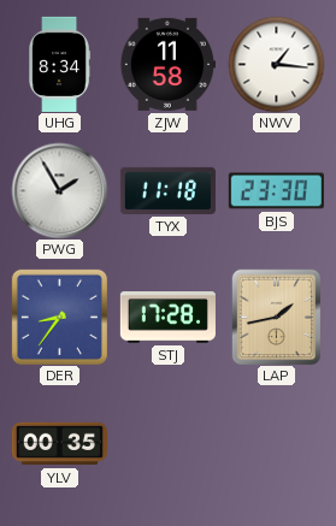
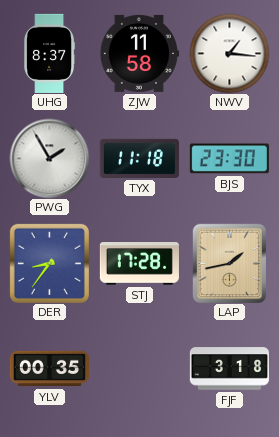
UHG: 8:34 -> 8:37 (50, 53)
FJF: none -> 3:18 (229, 369)
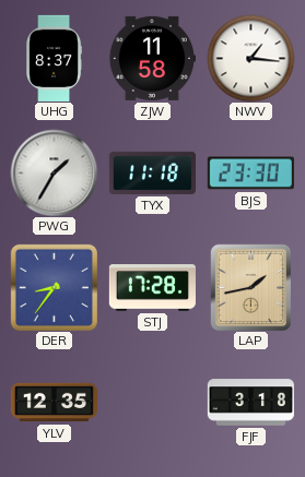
PWG: 1:55 -> 1:35 (54, 172)
YLV: 00:35 -> 12:35 (54, 403)
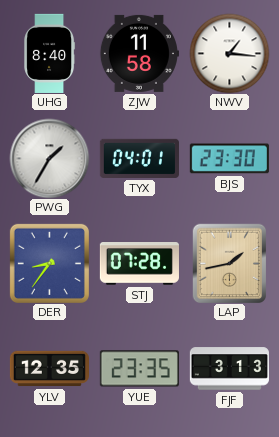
UHG: 8:37 -> 8:40 (50, 53)
TYX: 11:18 -> 04:01 (139, 158)
STJ: 17:28 -> 07:28 (139, 264)
YUE: none -> 23:35 (139, 369)
FJF: 3:18 -> 3:13 (229, 369)
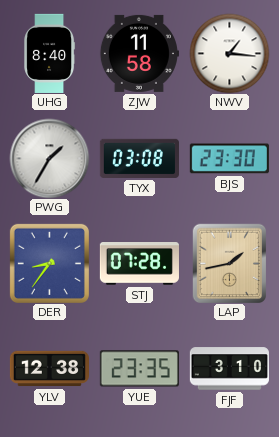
TYX: 04:01 -> 03:08 (139, 158)
YLV: 12:35 -> 12:38 (49, 369)
FJF: 3:13 -> 3:10 (229, 369)
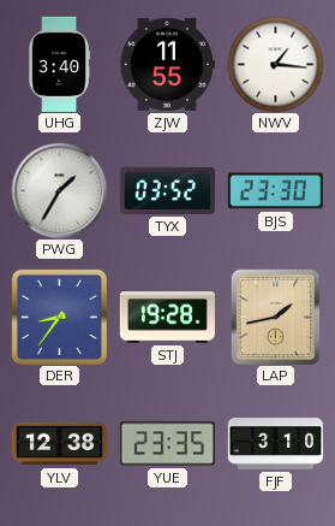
UHG: 8:40 -> 3:40 (60, 64)
ZJW: 11:58 -> 11:55 (167, 64)
TYX: 03:08 -> 03:52 (167, 190)
STJ: 07:28 -> 19:28 (167, 318)
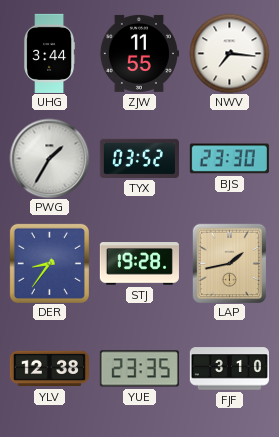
UHG: 3:40 -> 3:44 (50, 53)
NWV: 1:16 -> 7:16 (229, 53)
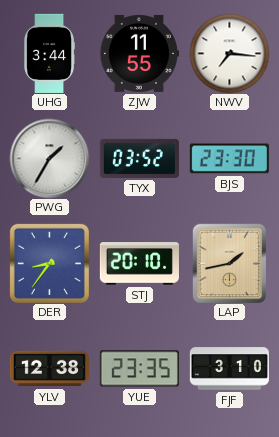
STJ: 19:28 -> 20:10 (139, 264)
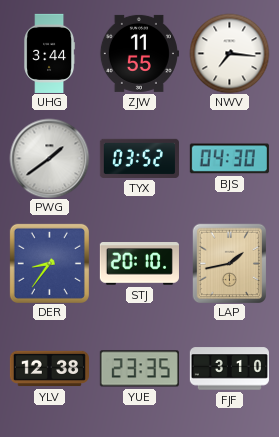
PWG: 1:35 -> 1:39 (49, 158)
BJS: 23:30 -> 04:30 (229, 159)
